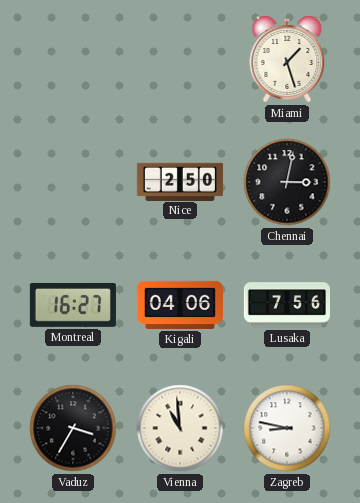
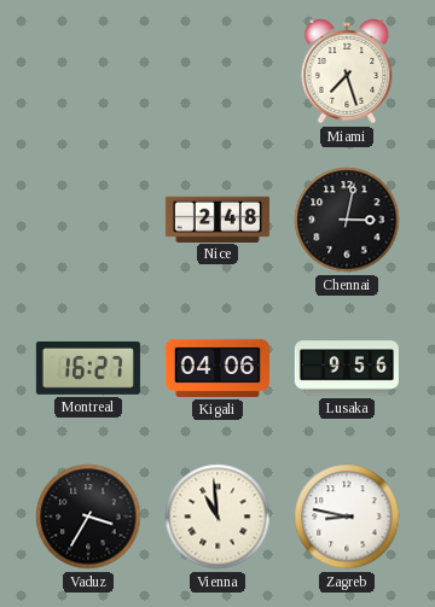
Miami: 1:27 -> 7:27 (347, 71)
Nice: 2:50 -> 2:48 (217, 218)
Lusaka: 7:56 -> 9:56 (347, 368)
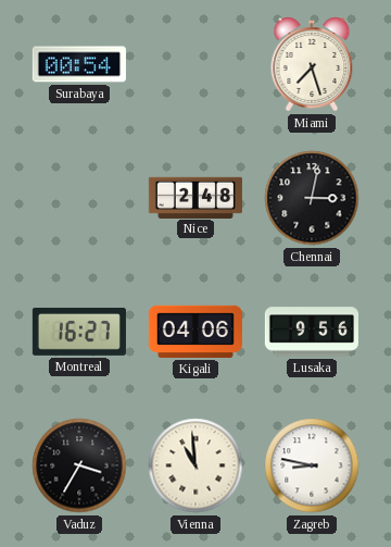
Surabaya: none -> 00:54 (79, 64)
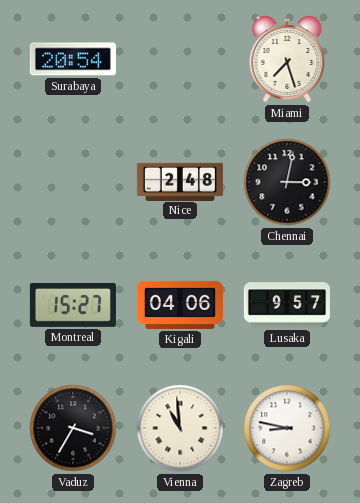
Surabaya: 00:54 -> 20:54 (73, 59)
Montreal: 16:27 -> 15:27 (73, 305)
Lusaka: 9:56 -> 9:57 (287, 305)
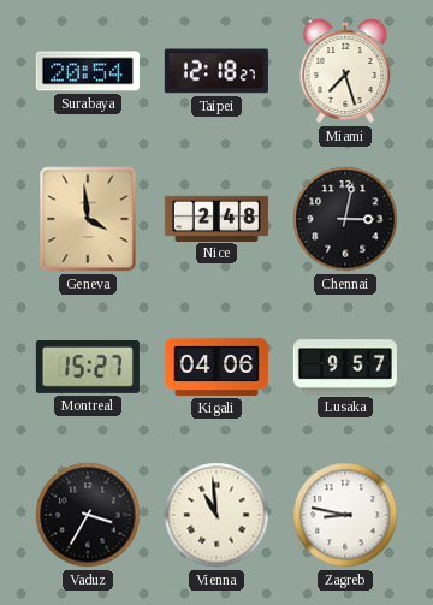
Taipei: none -> 12:18 (216, 71)
Geneva: none -> 3:59 (88, 219)
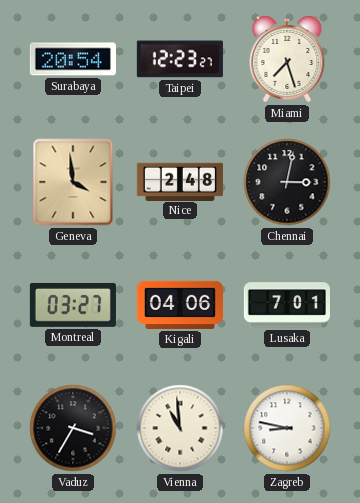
Taipei: 12:18 -> 12:23 (180, 59)
Montreal: 15:27 -> 03:27 (73, 305)
Lusaka: 9:57 -> 7:01 (287, 305)
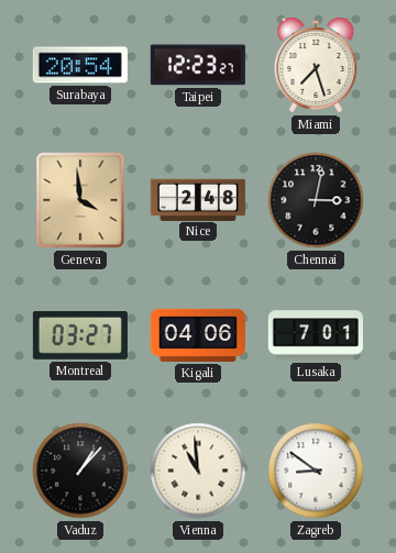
Vaduz: 3:35 -> 1:07 (80, 471)
Zagreb: 8:47 -> 8:51 (316, 471)
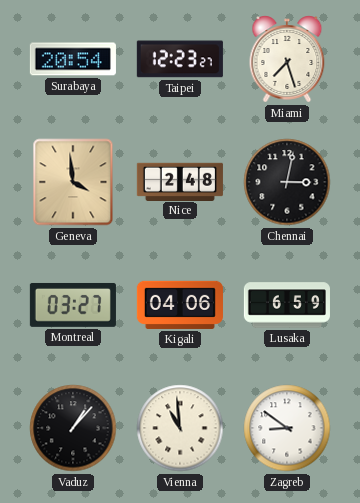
Lusaka: 7:01 -> 6:59 (287, 305)
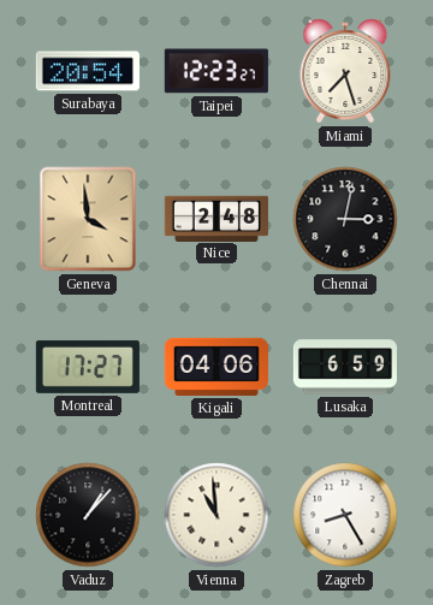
Montreal: 03:27 -> 17:27 (88, 367)
Zagreb: 8:51 -> 8:25 (345, 515)
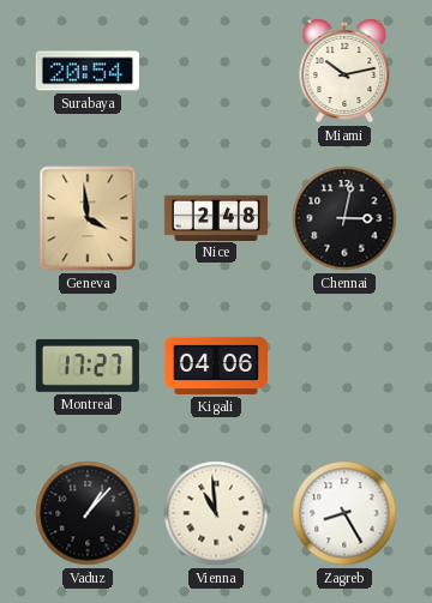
Taipei: 12:23 -> none (216, 71)
Miami: 7:27 -> 10:13 (344, 71)
Lusaka: 6:59 -> none (345, 367)
